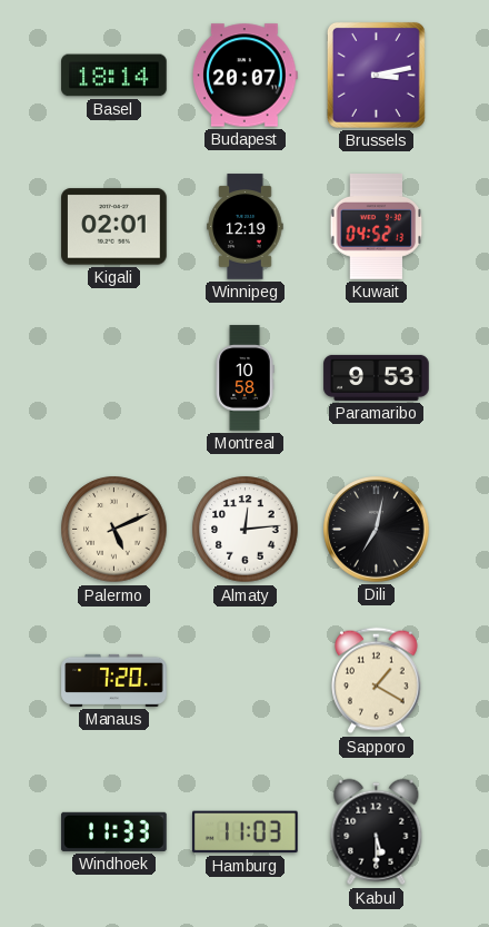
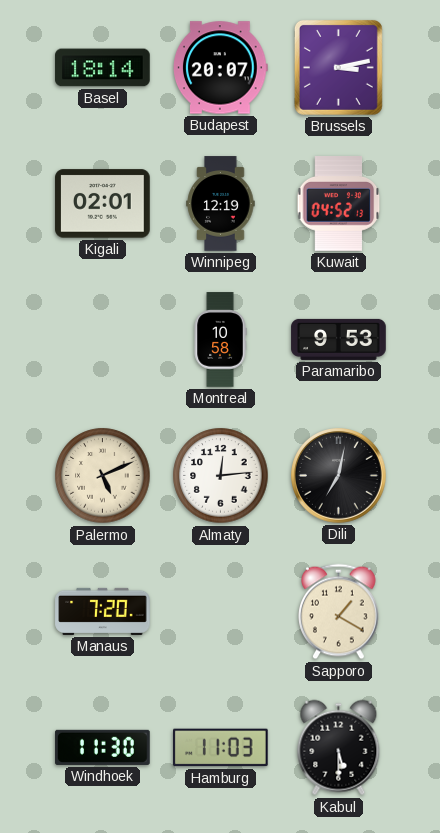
Windhoek: 11:33 -> 11:30 (103, 747)
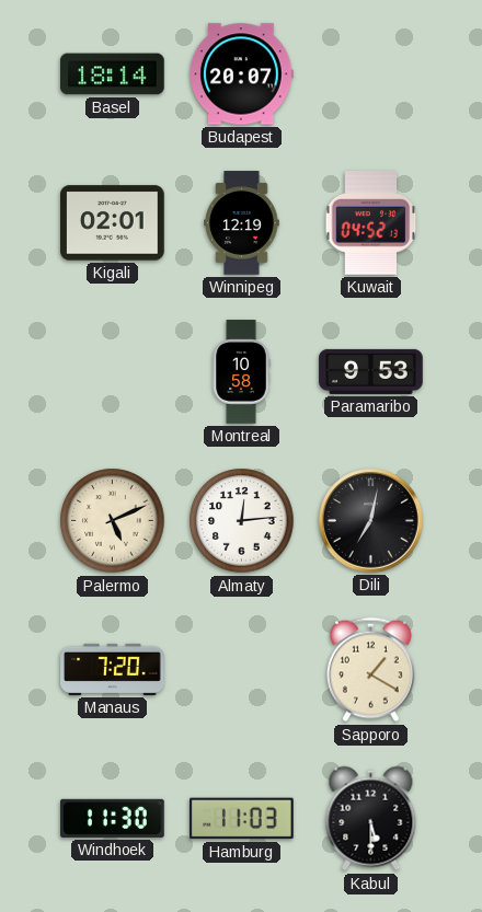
Brussels: 3:13 -> none (338, 67)
